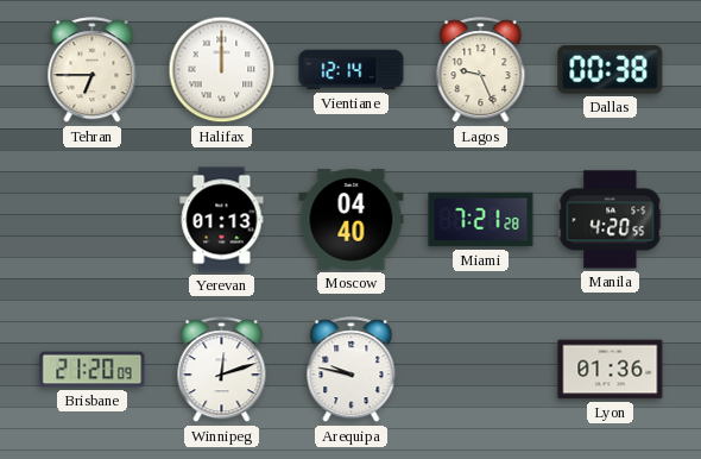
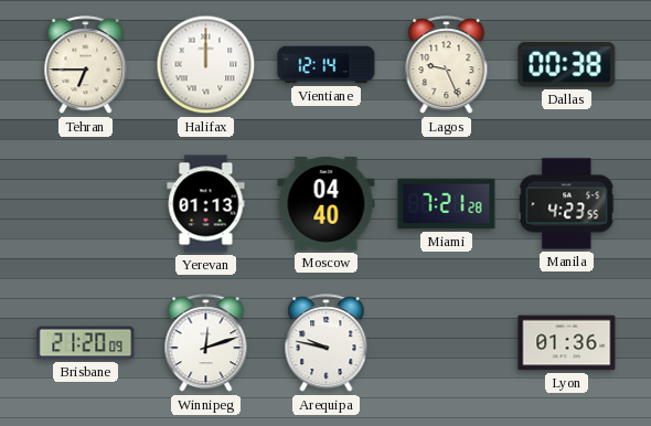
Manila: 4:20 -> 4:23 (567, 204)
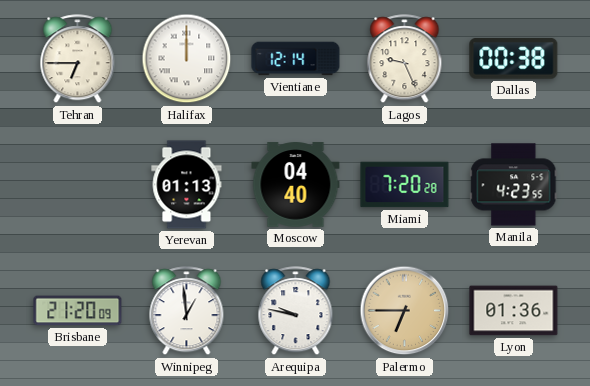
Miami: 7:21 -> 7:20 (405, 185)
Winnipeg: 12:12 -> 12:59 (187, 311)
Palermo: none -> 6:45 (405, 311)
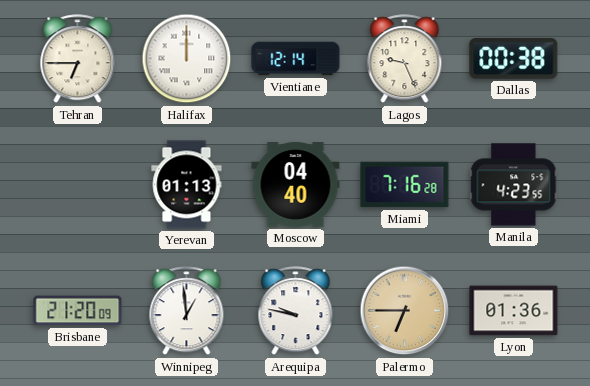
Miami: 7:20 -> 7:16 (405, 185)
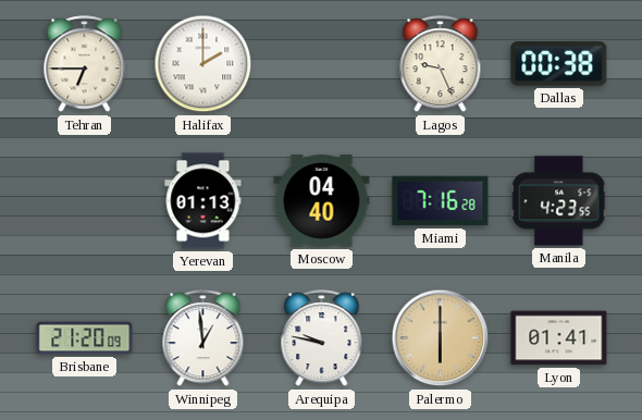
Halifax: 12:00 -> 2:00 (203, 64)
Vientiane: 12:14 -> none (296, 59)
Palermo: 6:45 -> 6:00 (441, 338)
Lyon: 01:36 -> 01:41 (559, 338)
